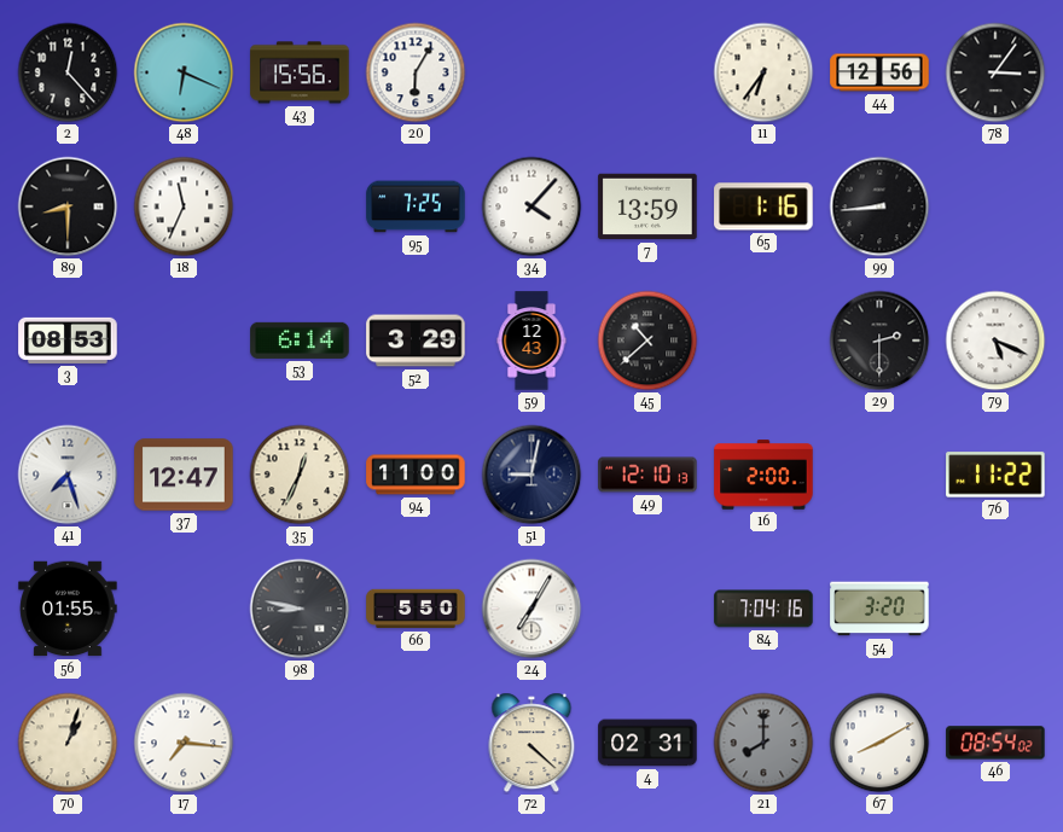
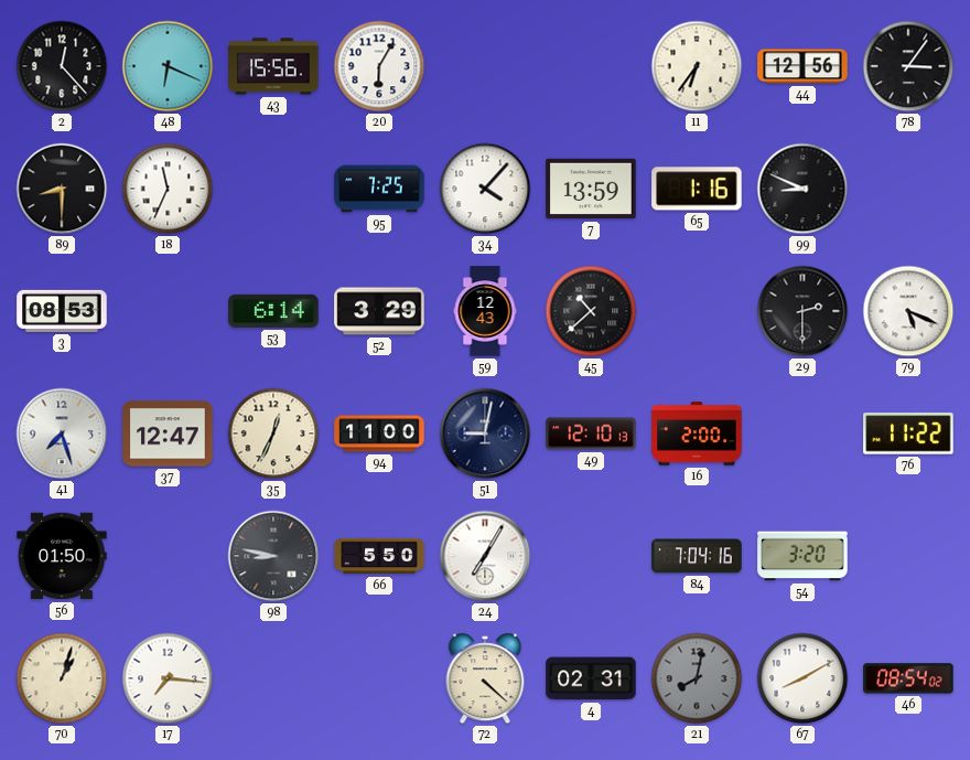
99: 8:44 -> 8:49 (802, 189)
56: 01:55 -> 01:50 (62, 556)
21: 8:00 -> 8:02 (697, 678)
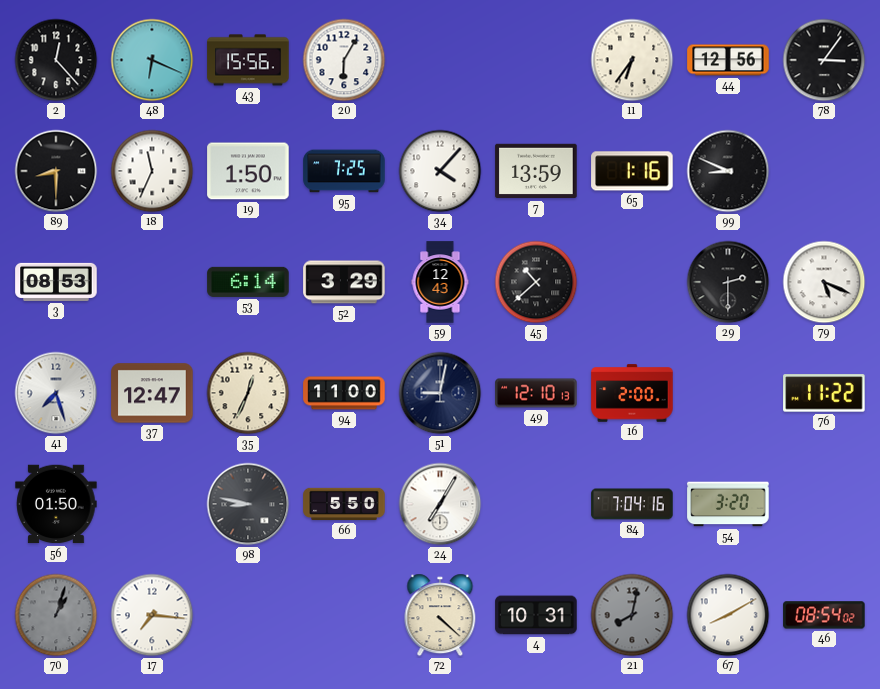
19: none -> 1:50 (248, 171)
70 dial: cream -> grey (56, 615)
4: 02:31 -> 10:31 (536, 615)
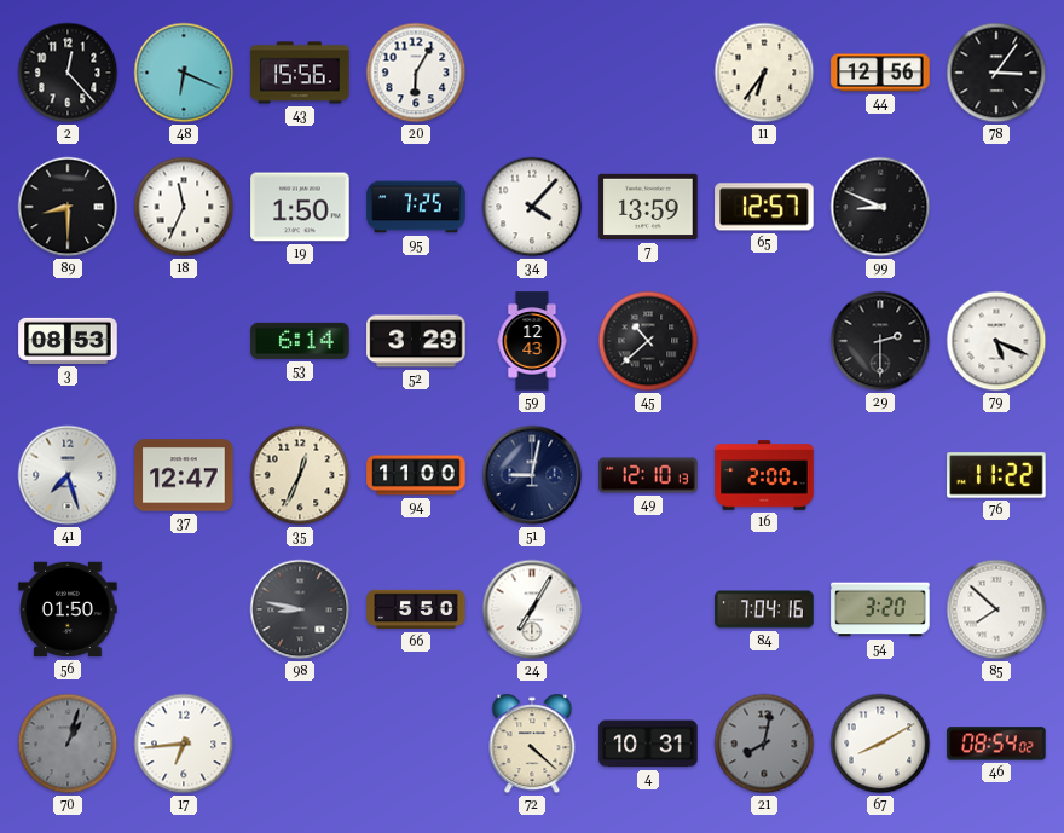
65: 1:16 -> 12:57 (764, 207)
85: none -> 7:52 (996, 609)
17: 7:16 -> 6:44 (184, 744)
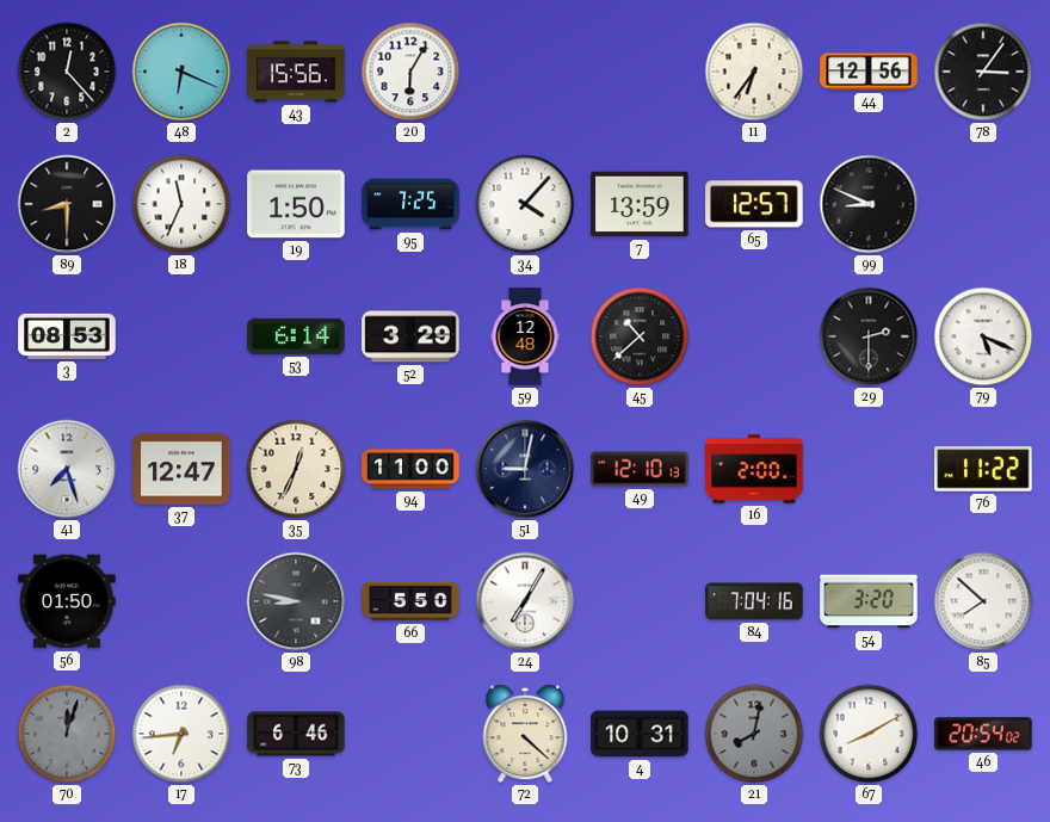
59: 12:43 -> 12:48 (525, 336)
70: 1:03 -> 12:03 (67, 734)
73: none -> 6:46 (296, 734)
46: 08:54 -> 20:54 (983, 734)
